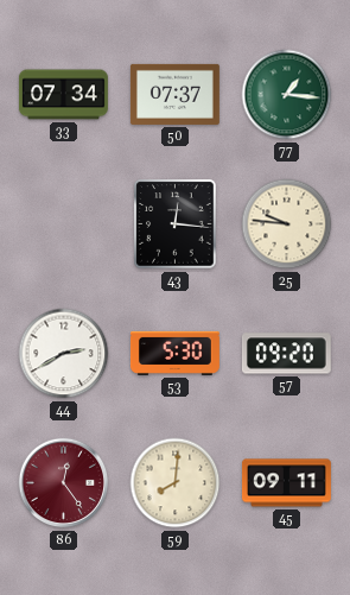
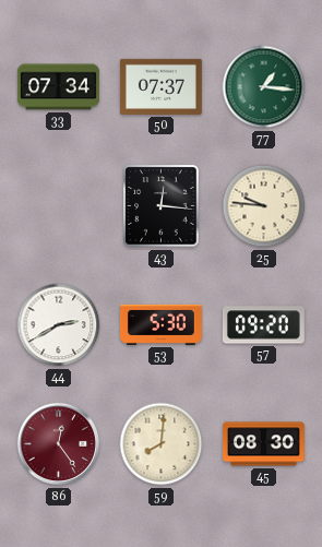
45: 09:11 -> 08:30 (264, 444)
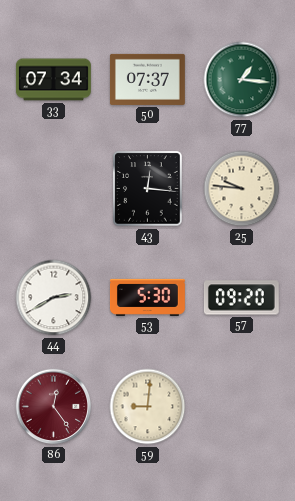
59: 8:01 -> 9:01 (148, 407)
45: 08:30 -> none (264, 444)
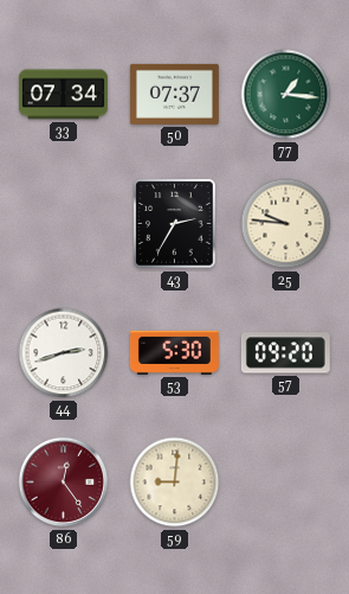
43: 12:16 -> 2:35 (175, 224)
44: 2:40 -> 2:42 (64, 353)
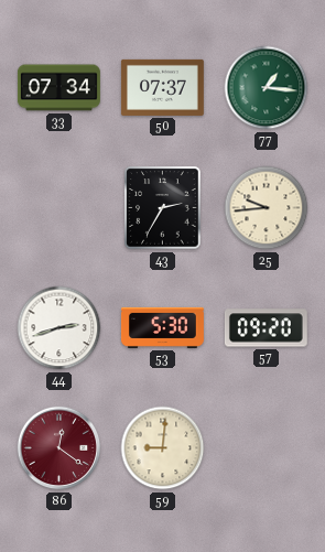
25: 9:46 -> 9:44 (267, 208)
86: 12:24 -> 12:21 (59, 448)
